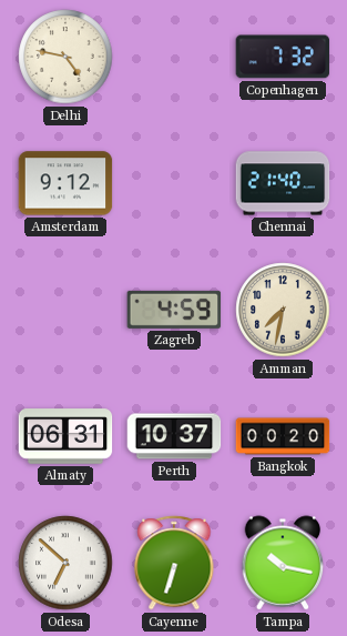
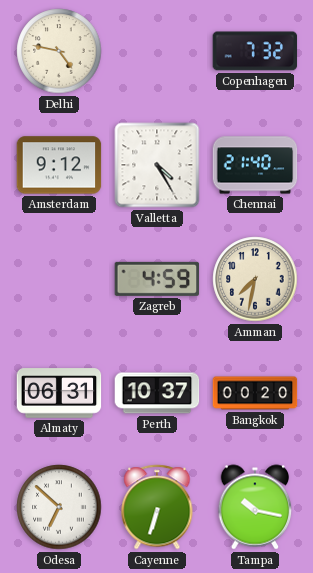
Valletta: none -> 4:25 (157, 165)
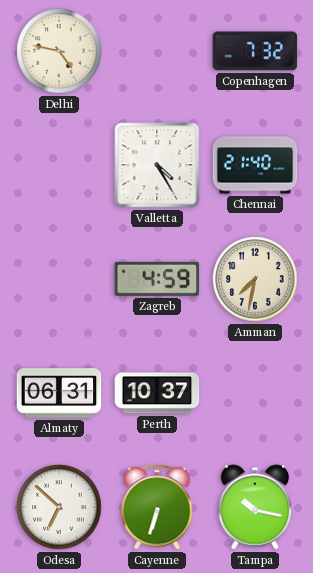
Amsterdam: 9:12 -> none (59, 165)
Bangkok: 00:20 -> none (255, 393)
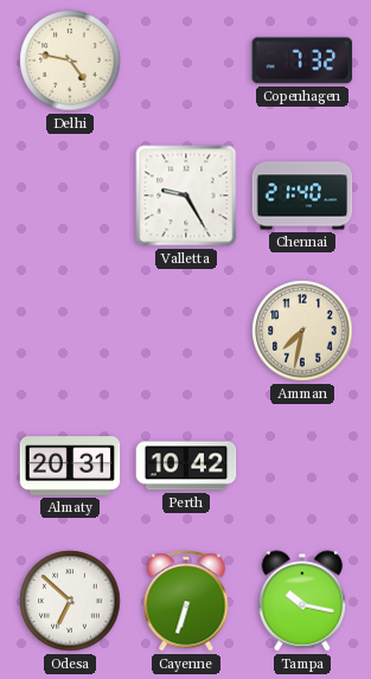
Valletta: 4:25 -> 9:25 (186, 196)
Zagreb: 4:59 -> none (157, 279)
Almaty: 06:31 -> 20:31 (70, 466)
Perth: 10:37 -> 10:42 (186, 466)
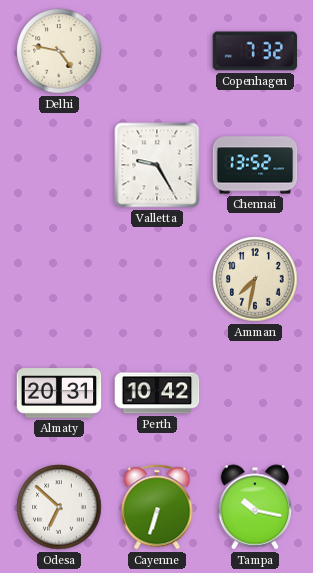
Chennai: 21:40 -> 13:52 (255, 165)
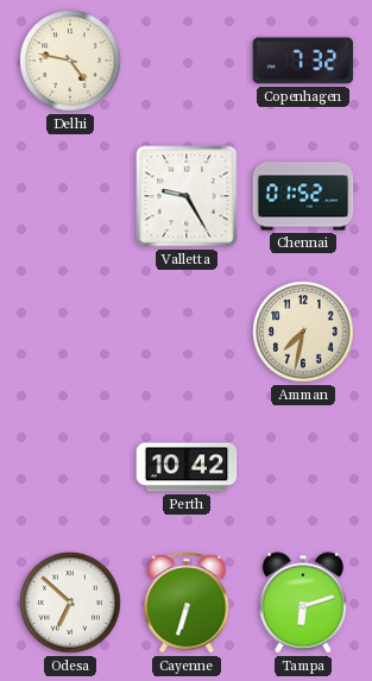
Chennai: 13:52 -> 01:52 (303, 196)
Almaty: 20:31 -> none (59, 393)
Tampa: 10:17 -> 6:12 (303, 603)
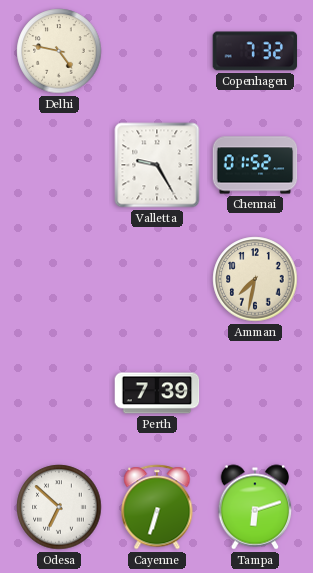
Perth: 10:42 -> 7:39 (157, 393)
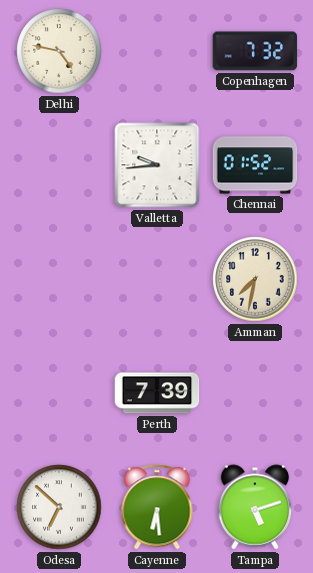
Valletta: 9:25 -> 9:44 (157, 165)
Cayenne: 6:33 -> 6:29 (157, 507)
Tampa: 6:12 -> 5:12 (255, 507)
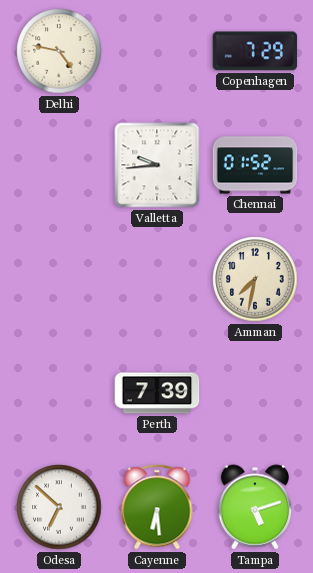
Copenhagen: 7:32 -> 7:29 (255, 51)
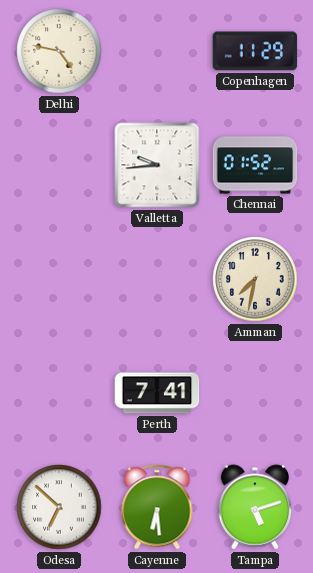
Copenhagen: 7:29 -> 11:29 (255, 51)
Perth: 7:39 -> 7:41 (157, 393)
